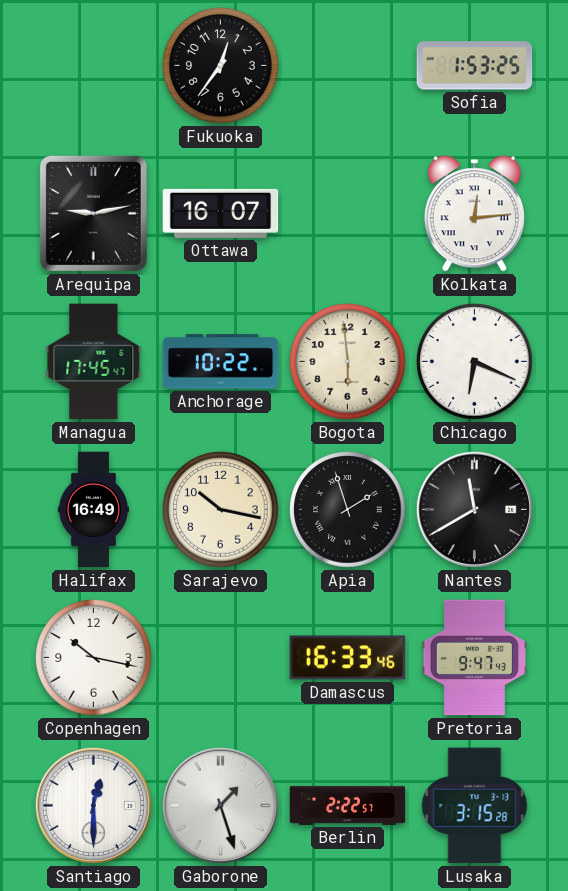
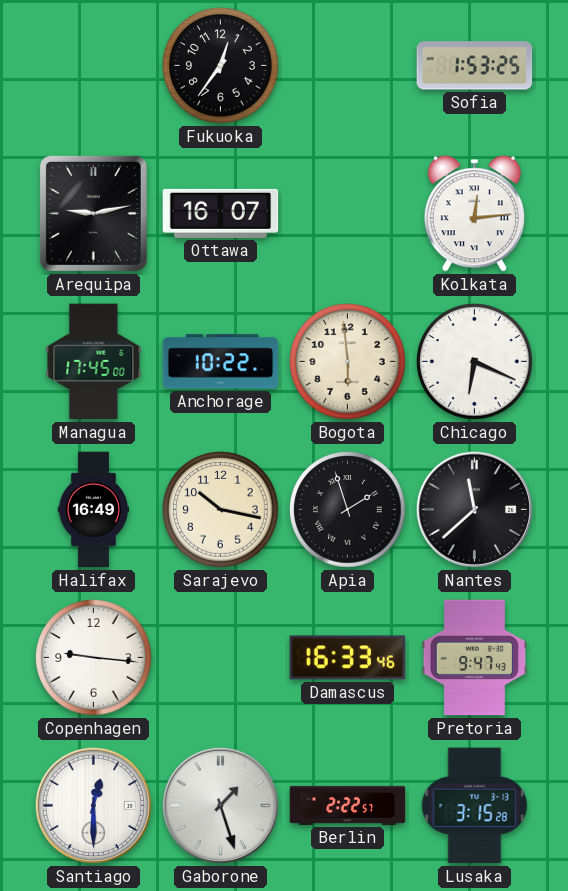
Managua: 17:45:47 -> 17:45:00 (94, 362)
Nantes: 11:40 -> 11:38 (474, 509)
Copenhagen: 10:17 -> 9:16 (94, 658)
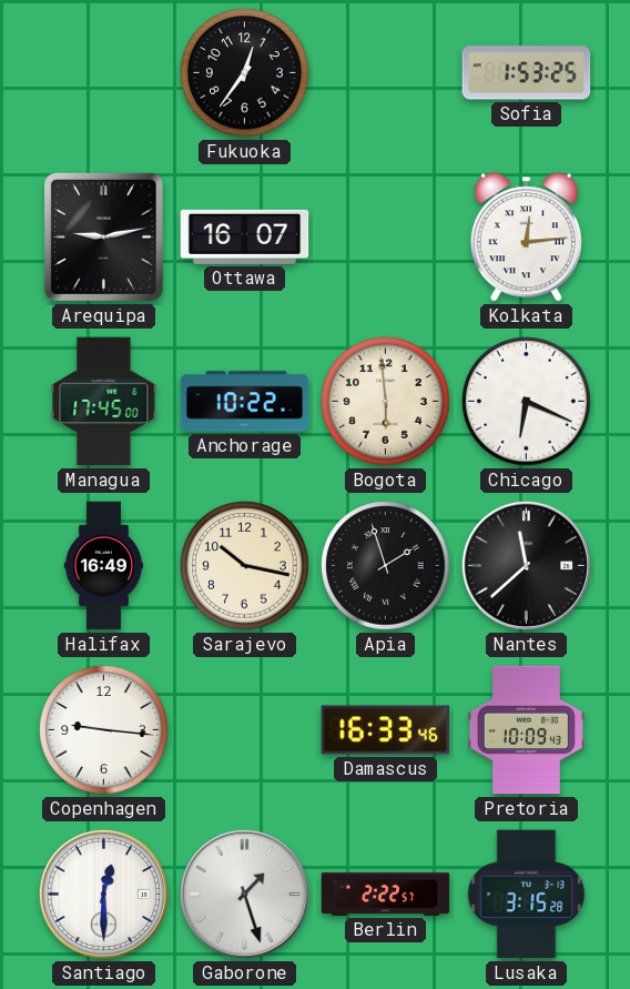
Pretoria: 9:47 -> 10:09 (526, 730)
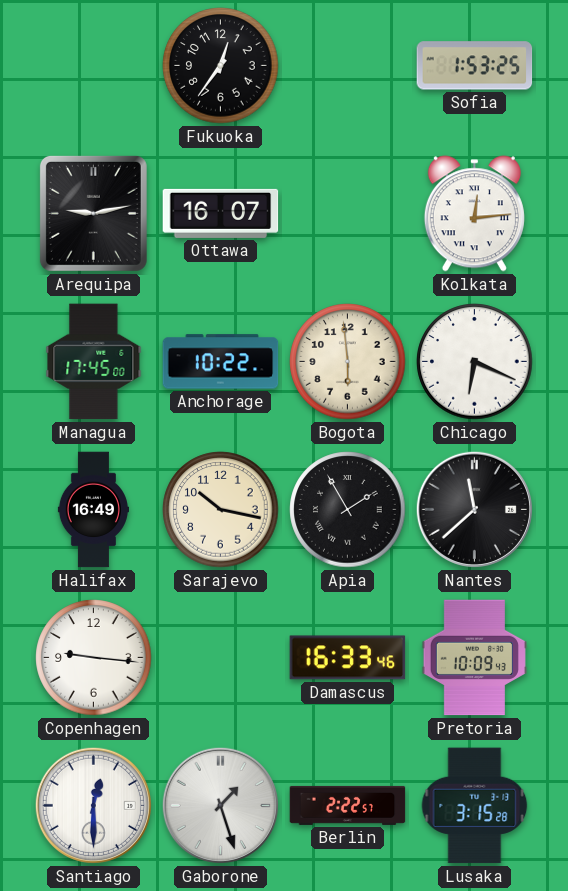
Apia: 1:57 -> 1:55 (348, 510)
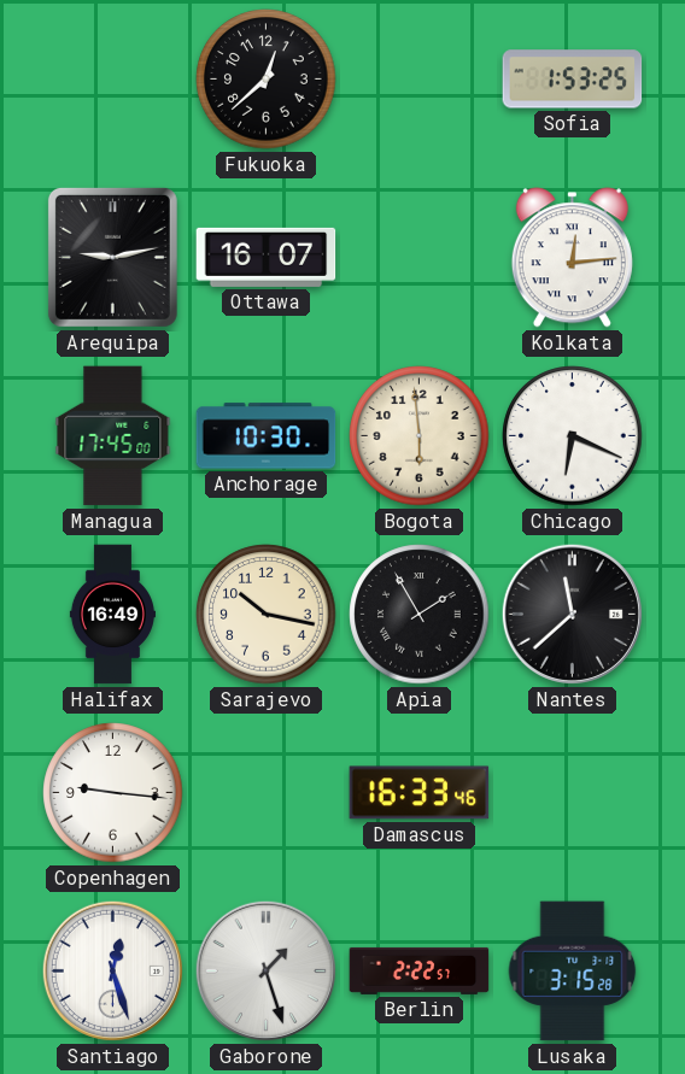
Fukuoka: 12:36 -> 12:38 (267, 80)
Anchorage: 10:22 -> 10:30 (267, 436)
Pretoria: 10:09 -> none (474, 658)
Santiago: 12:30 -> 12:27 (112, 970)
